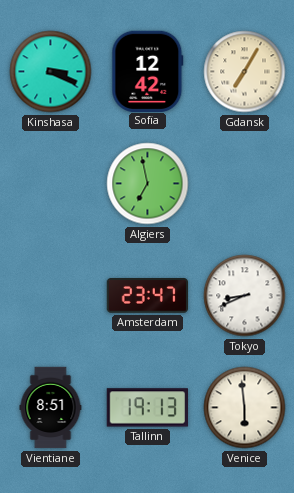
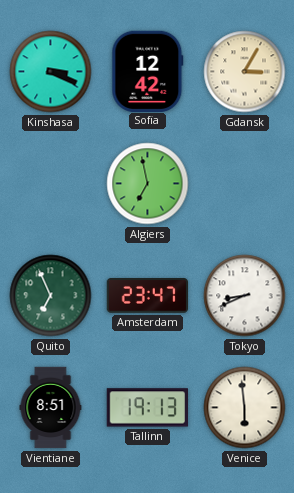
Gdansk: 7:05 -> 3:05 (245, 72)
Quito: none -> 6:56 (51, 296)
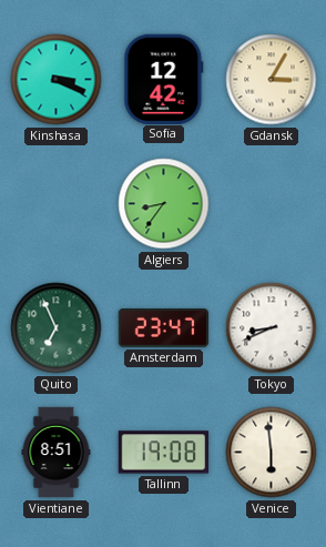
Algiers: 6:58 -> 8:36 (164, 204)
Tallinn: 19:13 -> 19:08 (163, 453)
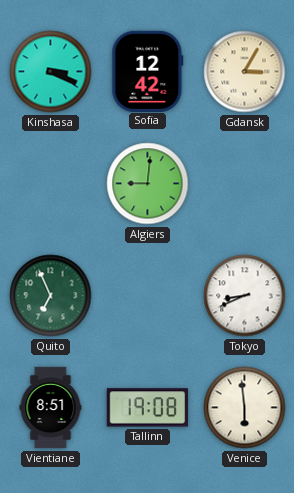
Algiers: 8:36 -> 9:01 (148, 184)
Amsterdam: 23:47 -> none (164, 328)
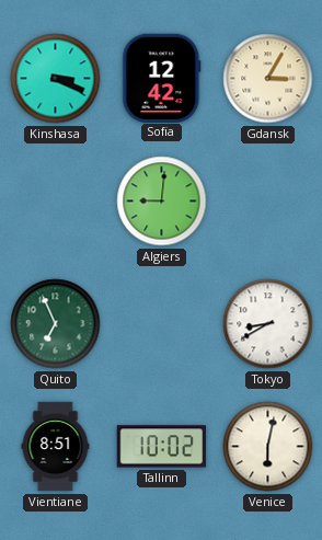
Tokyo: 8:41 -> 8:40 (268, 324)
Tallinn: 19:08 -> 10:02 (161, 447)
Venice: 5:59 -> 6:02 (268, 447)
